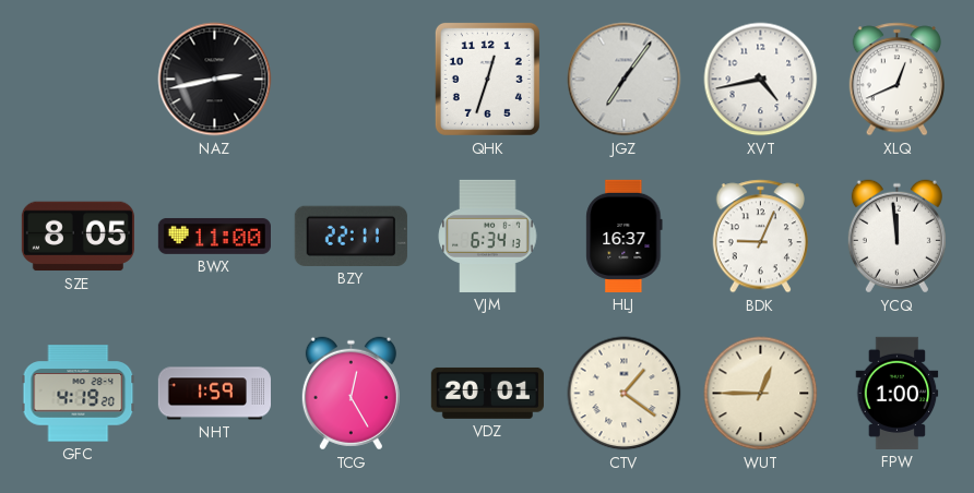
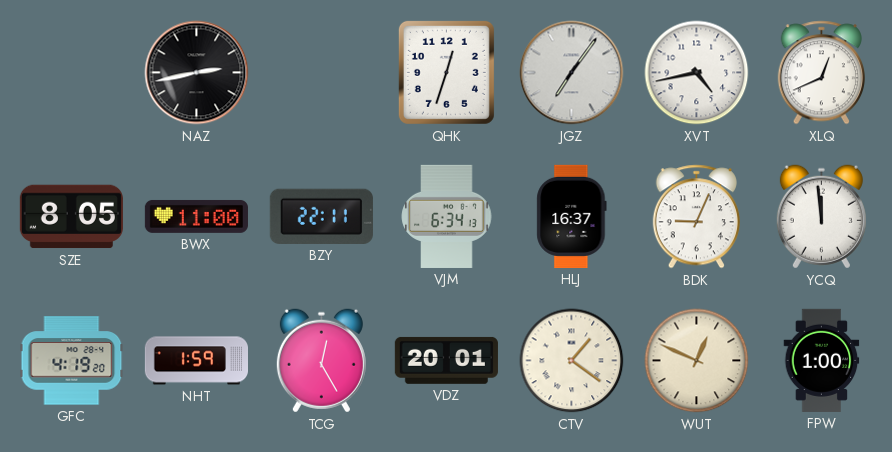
WUT: 12:45 -> 12:49 (697, 361)
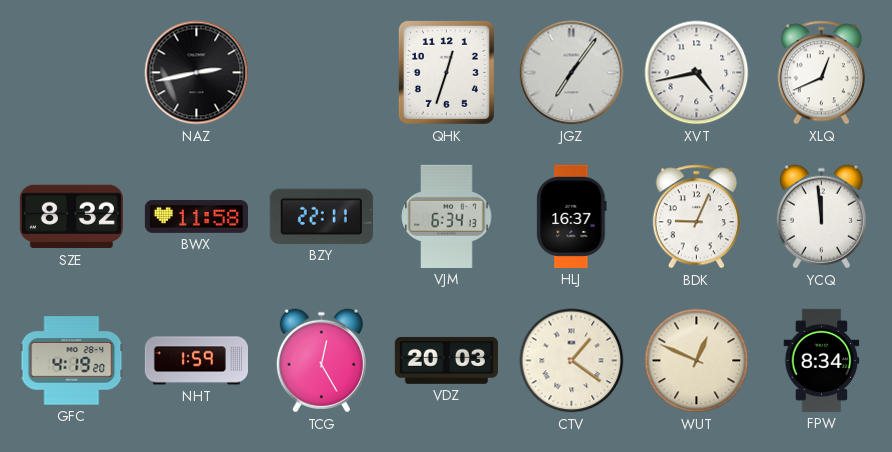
SZE: 8:05 -> 8:32 (71, 217)
BWX: 11:00 -> 11:58 (196, 216)
VDZ: 20:01 -> 20:03 (446, 360)
FPW: 1:00 -> 8:34 (822, 360)
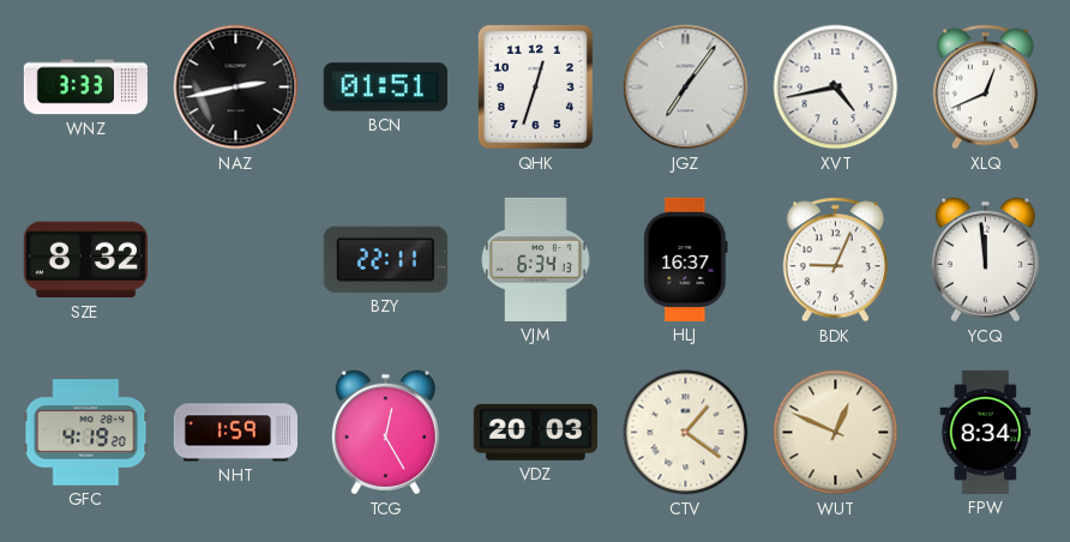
WNZ: none -> 3:33 (85, 88)
BCN: none -> 01:51 (385, 88)
BWX: 11:58 -> none (196, 216)
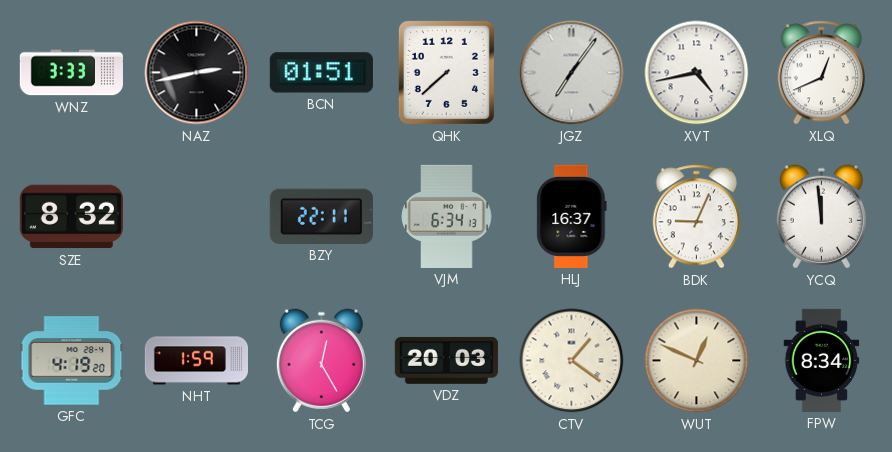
QHK: 12:33 -> 7:38 (446, 72)
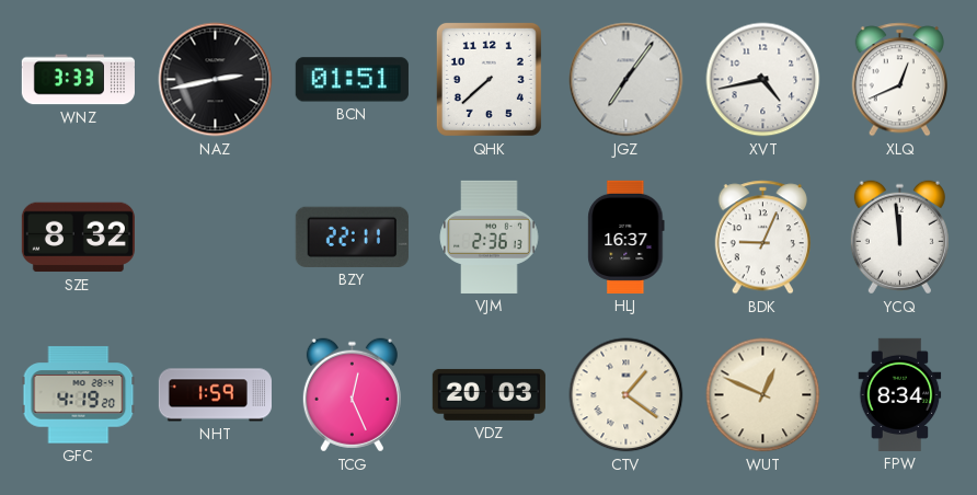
VJM: 6:34 -> 2:36 (490, 237)
TCG: 12:25 -> 12:26 (352, 395)
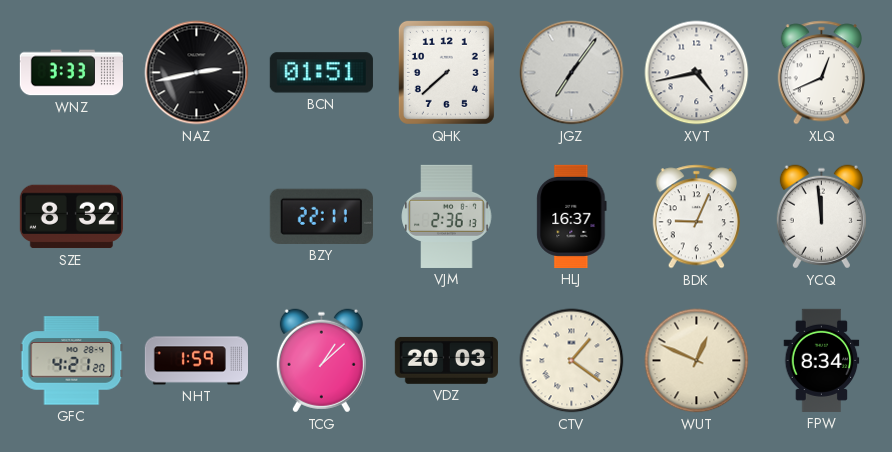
GFC: 4:19 -> 4:21 (72, 361)
TCG: 12:26 -> 1:08 (321, 361)
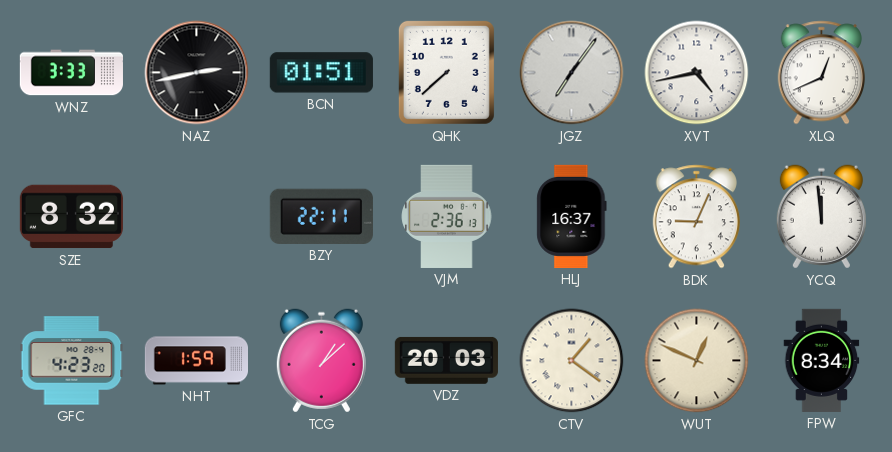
GFC: 4:21 -> 4:23 (72, 361)
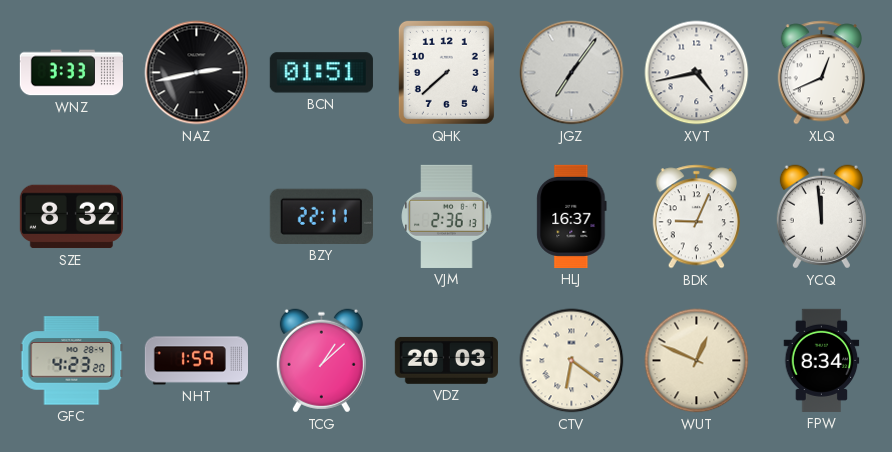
CTV: 1:21 -> 6:21 (572, 361)
